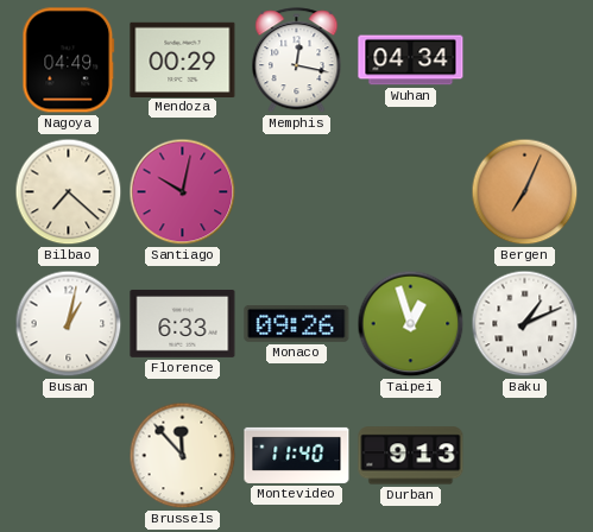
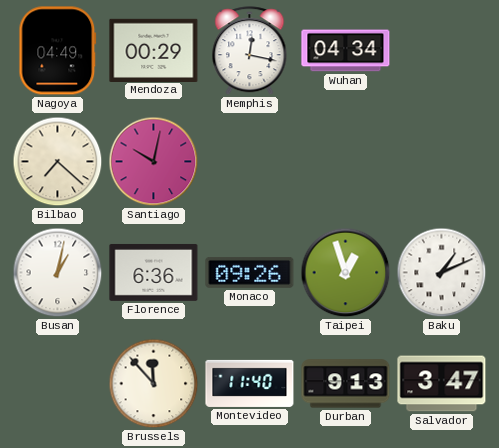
Bergen: 7:04 -> none (525, 192)
Florence: 6:33 -> 6:36 (154, 272)
Salvador: none -> 3:47 (442, 384)
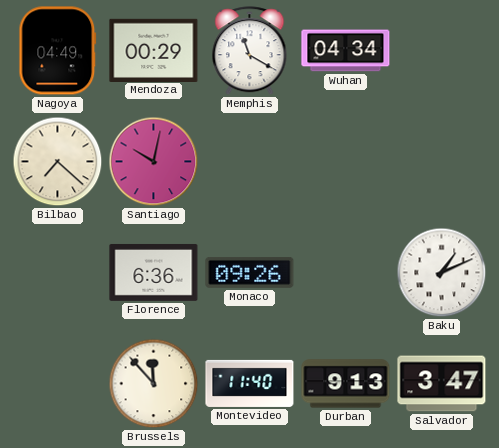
Memphis: 12:17 -> 11:20 (250, 51)
Busan: 1:02 -> none (58, 273)
Taipei: 12:57 -> none (346, 273)
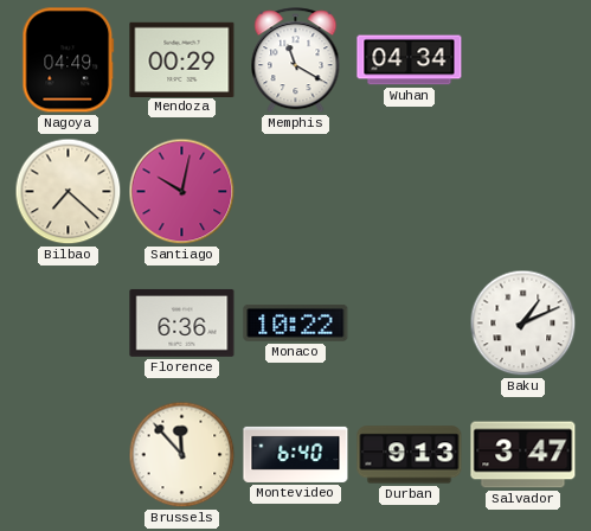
Monaco: 09:26 -> 10:22 (296, 324)
Montevideo: 11:40 -> 6:40 (296, 454)
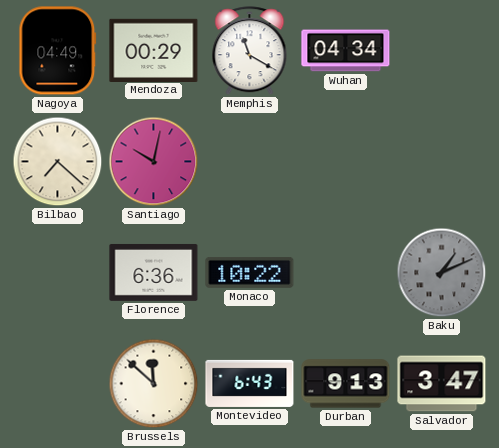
Baku dial: white -> grey (442, 273)
Brussels: 11:53 -> 11:52 (154, 384)
Montevideo: 6:40 -> 6:43 (250, 383)
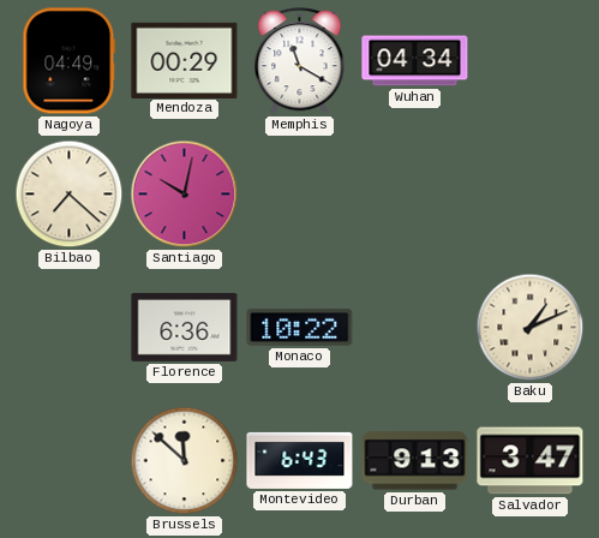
Baku dial: grey -> cream (531, 328)
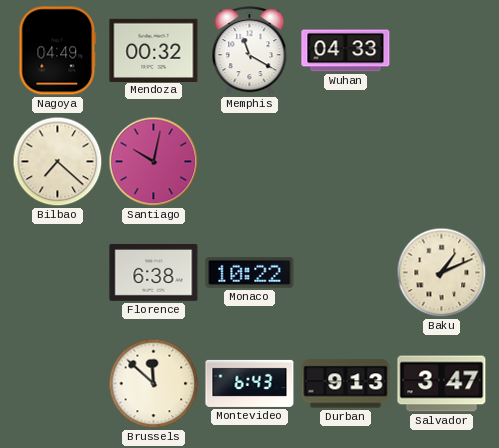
Mendoza: 00:29 -> 00:32 (154, 50)
Wuhan: 04:34 -> 04:33 (346, 51)
Florence: 6:36 -> 6:38 (154, 272)
